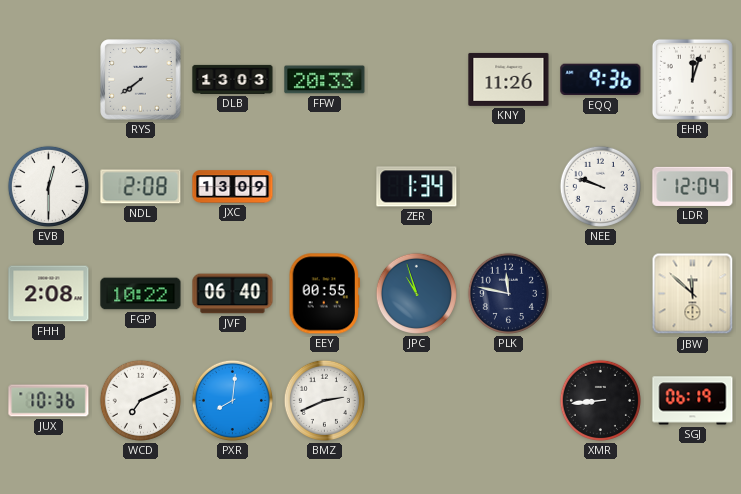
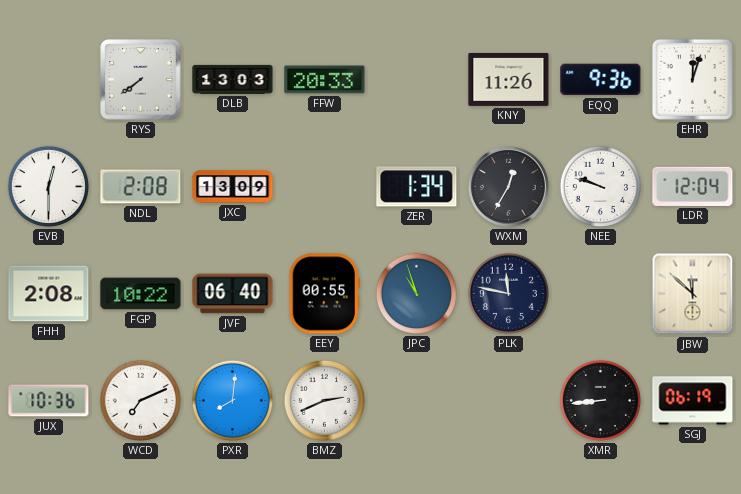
WXM: none -> 12:35 (508, 186)
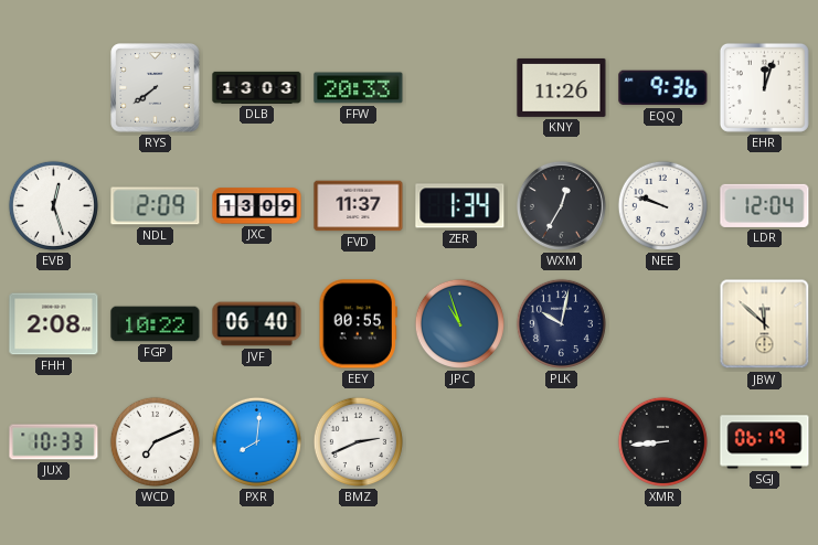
EVB: 12:30 -> 12:27 (53, 205)
NDL: 2:08 -> 2:09 (156, 206)
FVD: none -> 11:37 (359, 206)
PLK: 11:47 -> 10:02 (561, 323)
JUX: 10:36 -> 10:33 (54, 442)
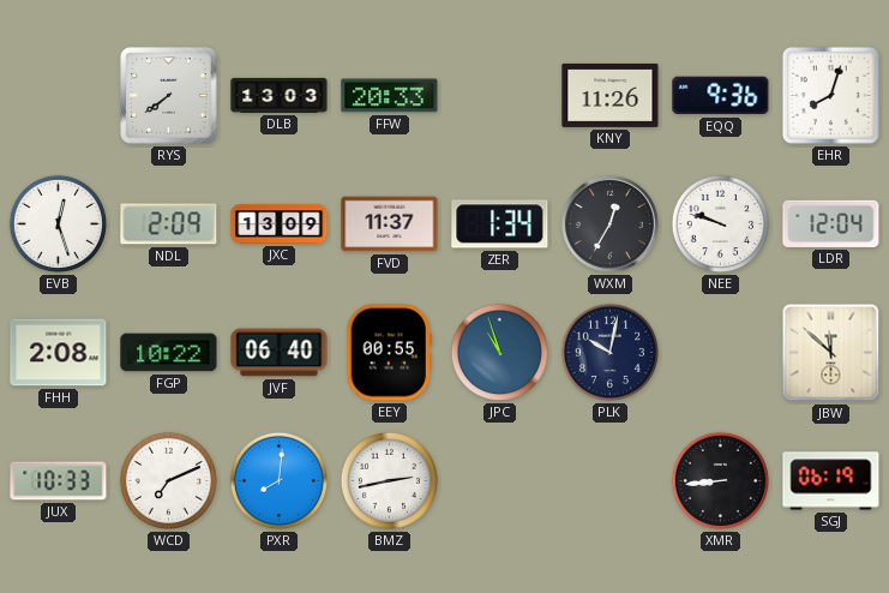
EHR: 12:03 -> 8:03 (830, 95)
BMZ: 2:41 -> 2:43 (389, 480)
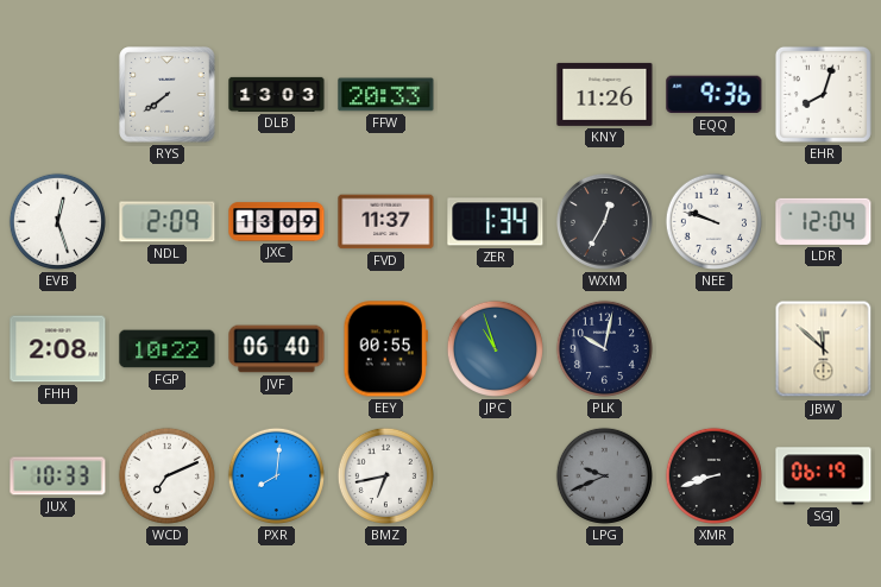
BMZ: 2:43 -> 6:43 (385, 475)
LPG: none -> 9:41 (604, 475)
XMR: 8:44 -> 8:42 (713, 475)
